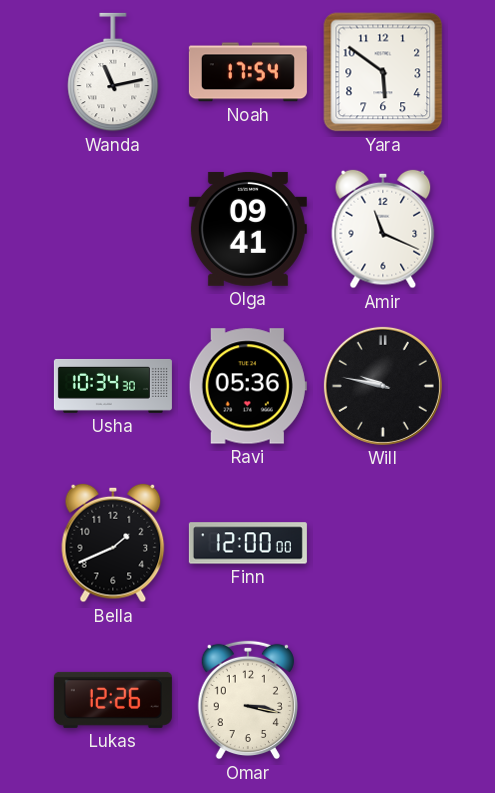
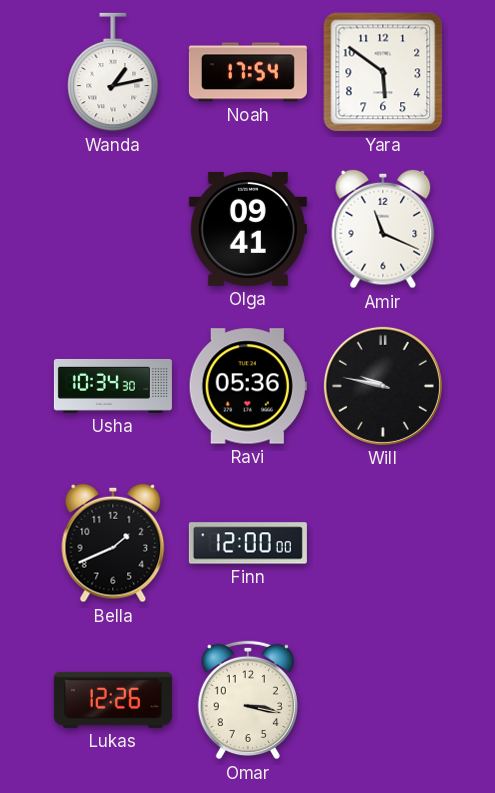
Wanda: 11:13 -> 1:13 (113, 72)
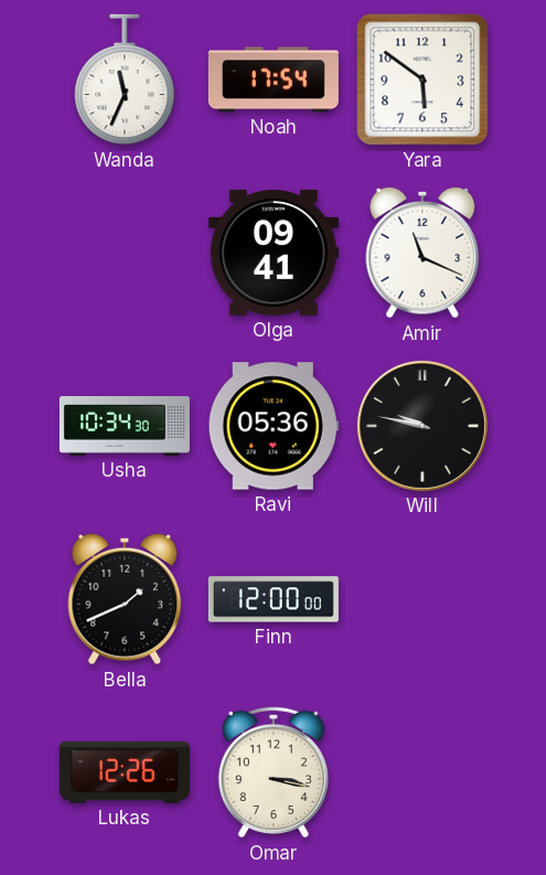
Wanda: 1:13 -> 11:34 (125, 79)
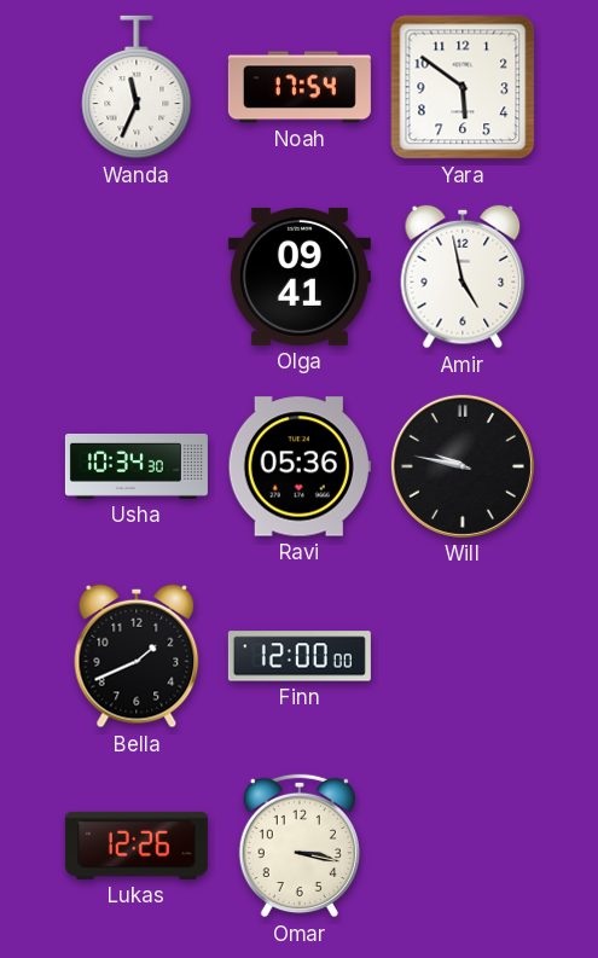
Amir: 11:19 -> 4:58 (463, 277)
